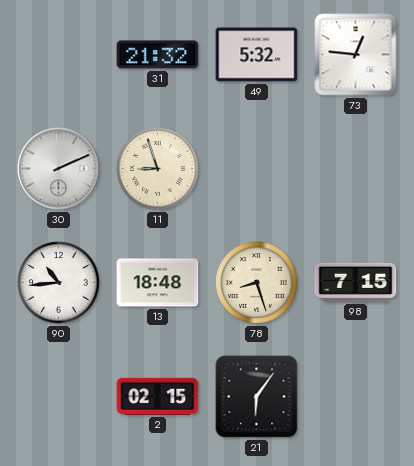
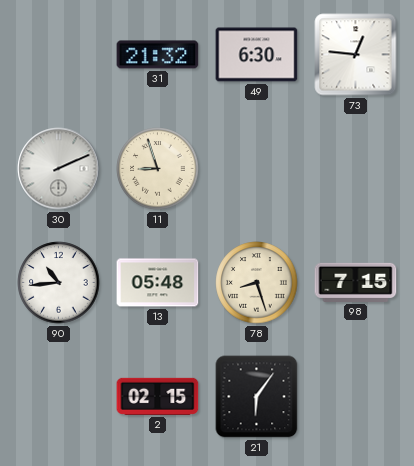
49: 5:32 -> 6:30 (257, 55)
13: 18:48 -> 05:48 (158, 283)
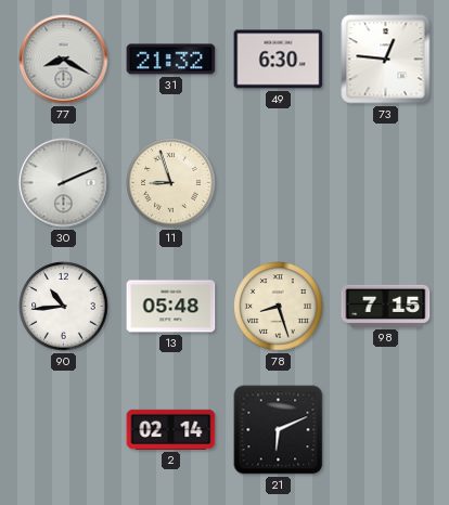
77: none -> 8:20 (64, 60)
2: 02:15 -> 02:14 (171, 429)
21: 6:06 -> 6:11 (279, 430)
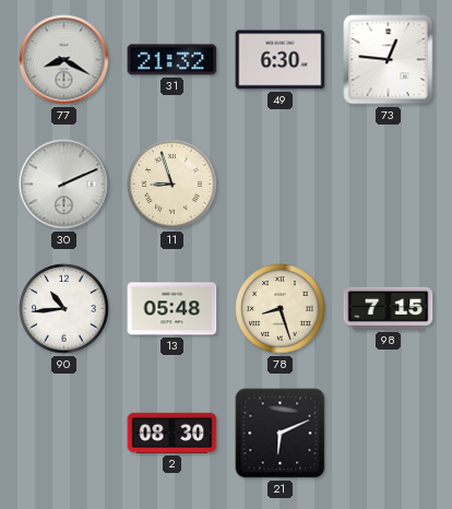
2: 02:14 -> 08:30 (173, 433)
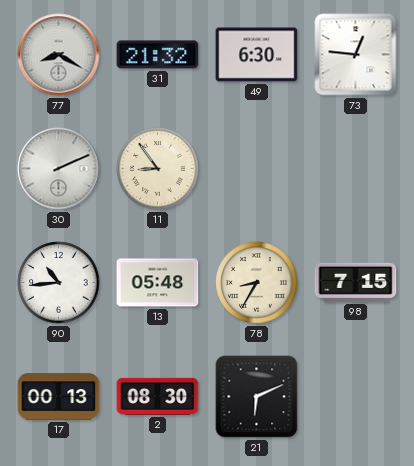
11: 8:57 -> 8:54 (158, 169)
78: 8:27 -> 8:35 (257, 283)
17: none -> 00:13 (59, 397)
